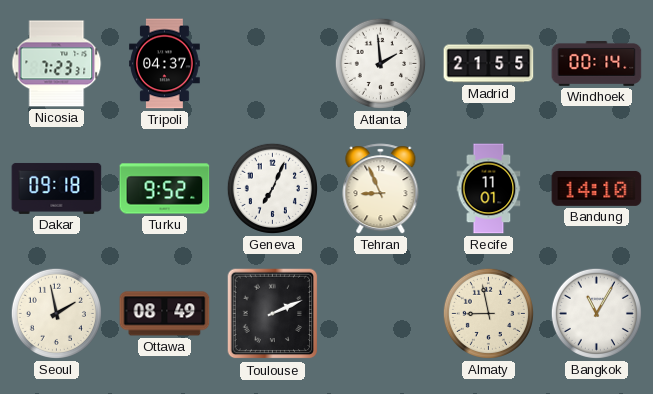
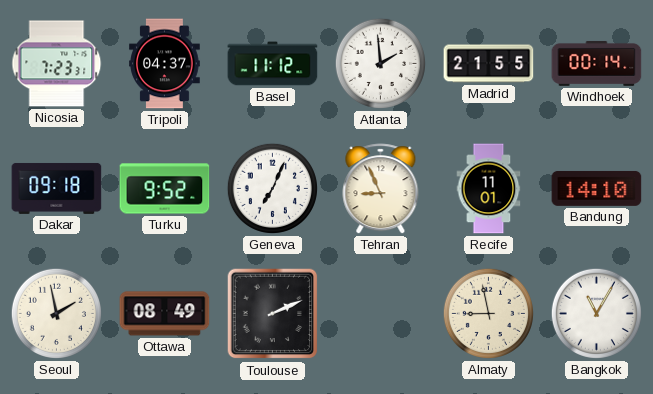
Basel: none -> 11:12 (273, 64)
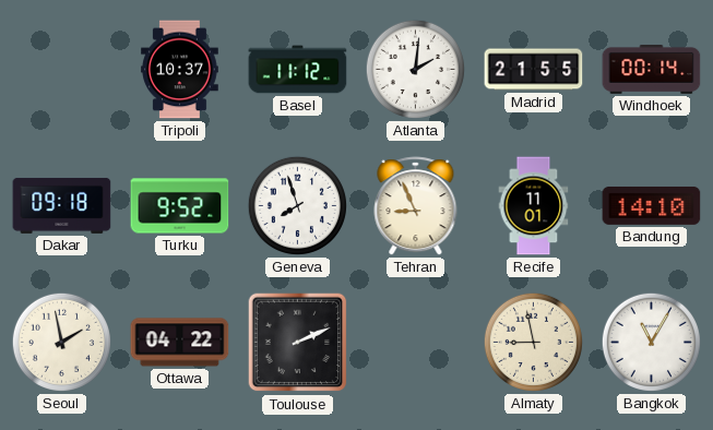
Nicosia: 7:23 -> none (57, 64)
Tripoli: 04:37 -> 10:37 (180, 70)
Atlanta: 1:59 -> 2:01 (415, 69)
Geneva: 7:04 -> 7:57 (297, 205)
Ottawa: 08:49 -> 04:22 (180, 343)
